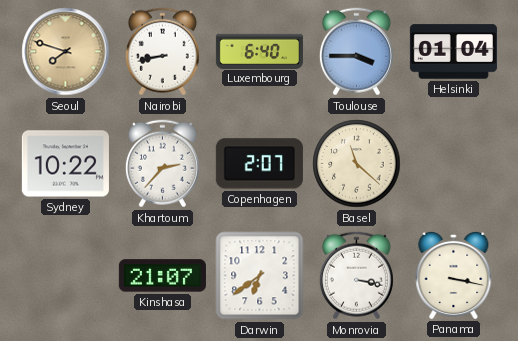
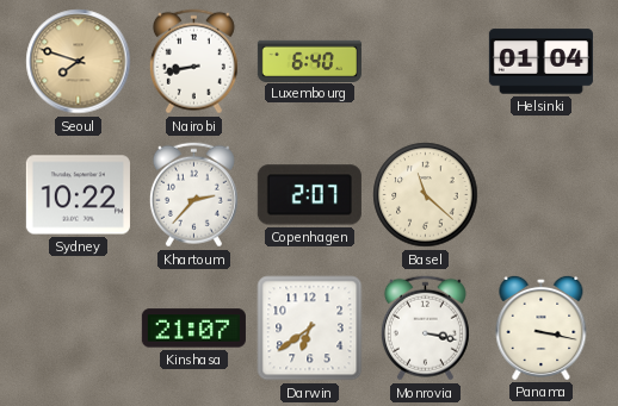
Toulouse: 3:45 -> none (356, 52)
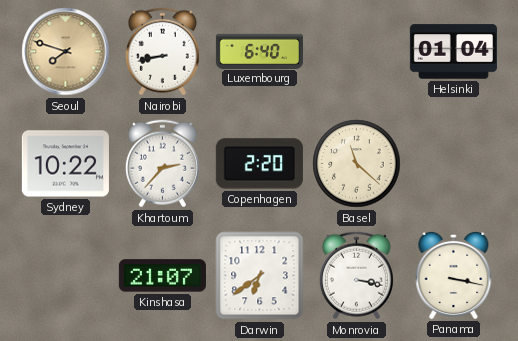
Copenhagen: 2:07 -> 2:20 (259, 164)
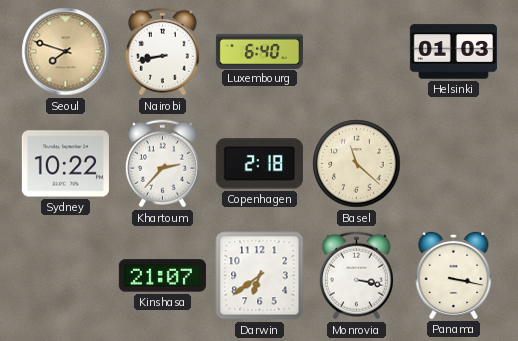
Helsinki: 01:04 -> 01:03 (453, 52)
Copenhagen: 2:20 -> 2:18 (259, 164)
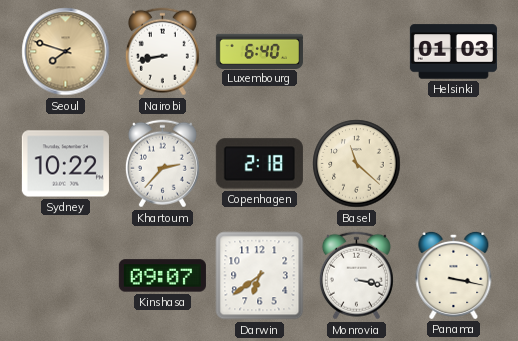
Kinshasa: 21:07 -> 09:07 (162, 276)
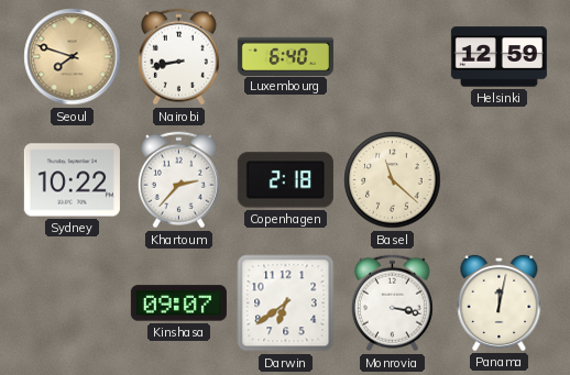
Helsinki: 01:03 -> 12:59 (498, 57)
Panama: 3:17 -> 12:02 (500, 302)
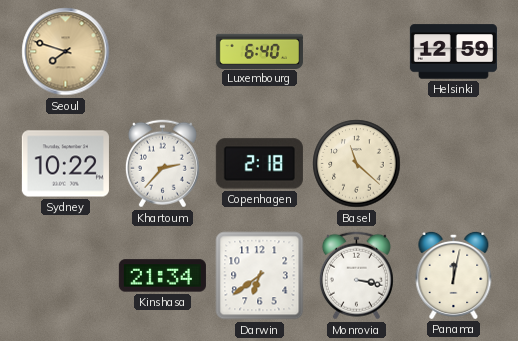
Nairobi: 8:43 -> none (178, 57)
Kinshasa: 09:07 -> 21:34 (162, 276)
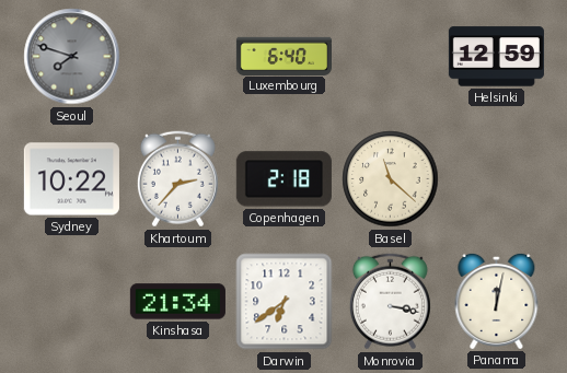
Seoul dial: champagne -> grey (72, 57)
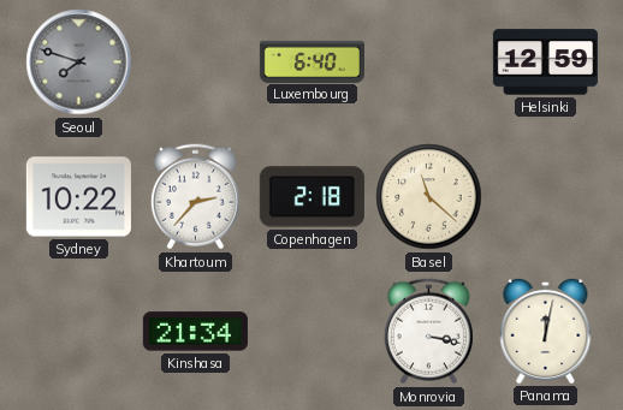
Darwin: 6:39 -> none (285, 302)
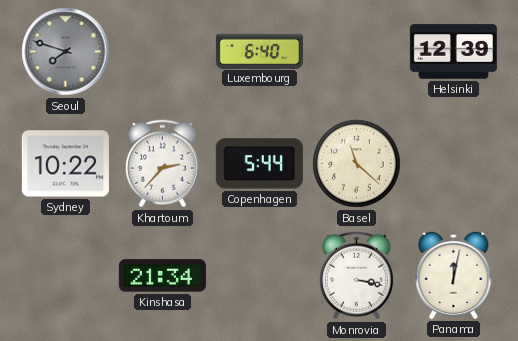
Helsinki: 12:59 -> 12:39 (453, 52)
Copenhagen: 2:18 -> 5:44 (259, 164)
